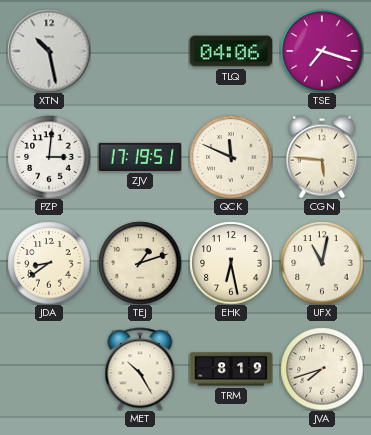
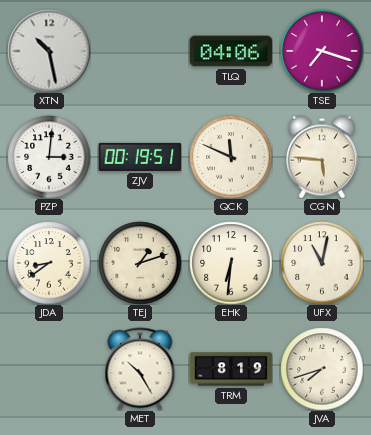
ZJV: 17:19 -> 00:19 (140, 157)
EHK: 6:28 -> 6:31 (231, 263)
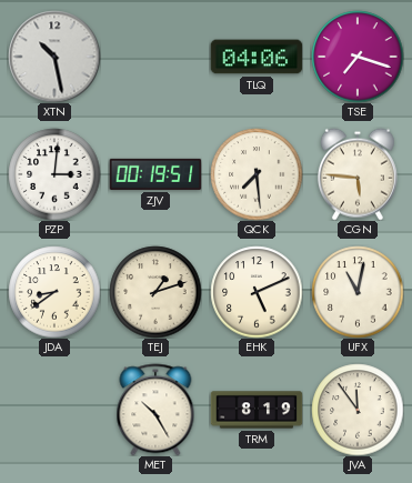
QCK: 11:49 -> 7:29 (257, 174)
EHK: 6:31 -> 5:11 (257, 292)
JVA: 7:42 -> 11:54 (358, 410)
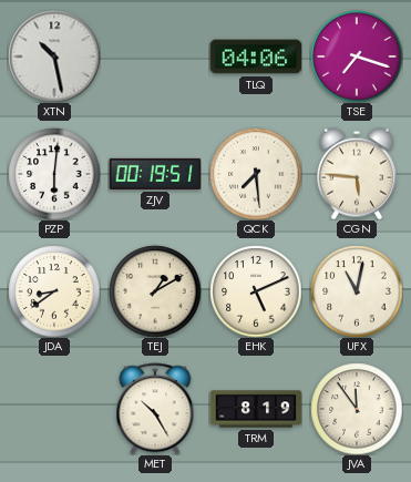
PZP: 3:01 -> 6:01 (54, 174)
TEJ: 1:12 -> 1:10 (155, 291)
